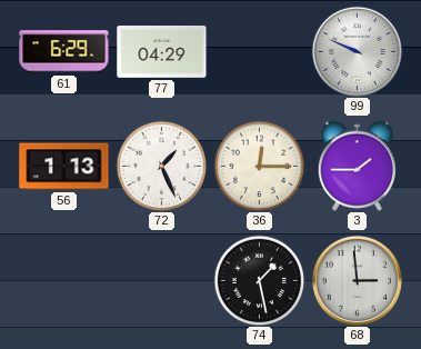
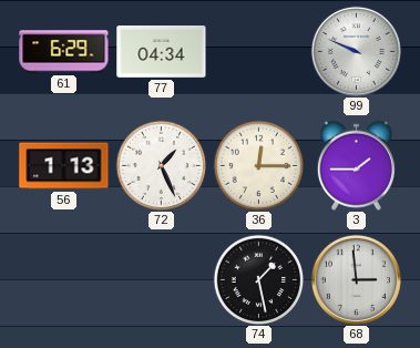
77: 04:29 -> 04:34 (162, 52)
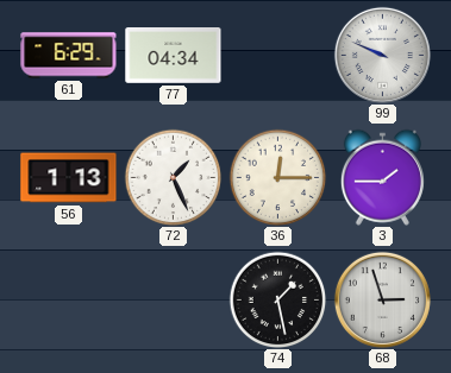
68: 2:59 -> 2:57 (382, 299)
